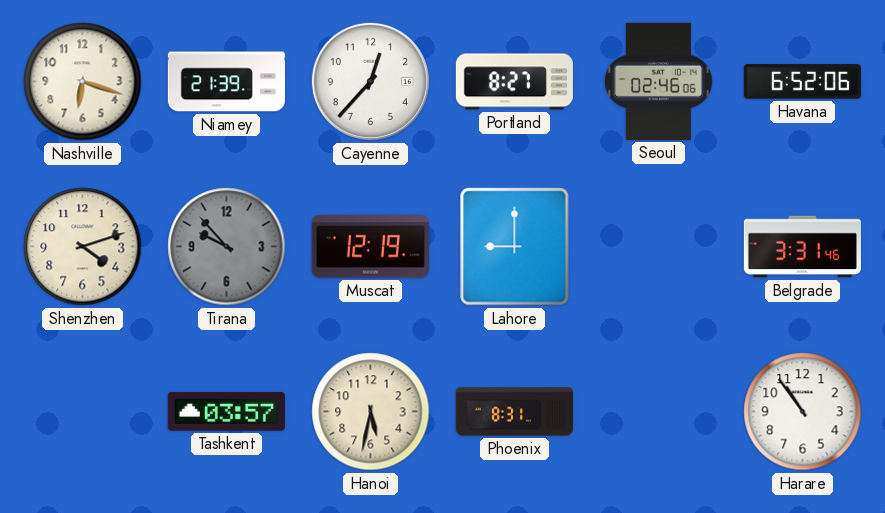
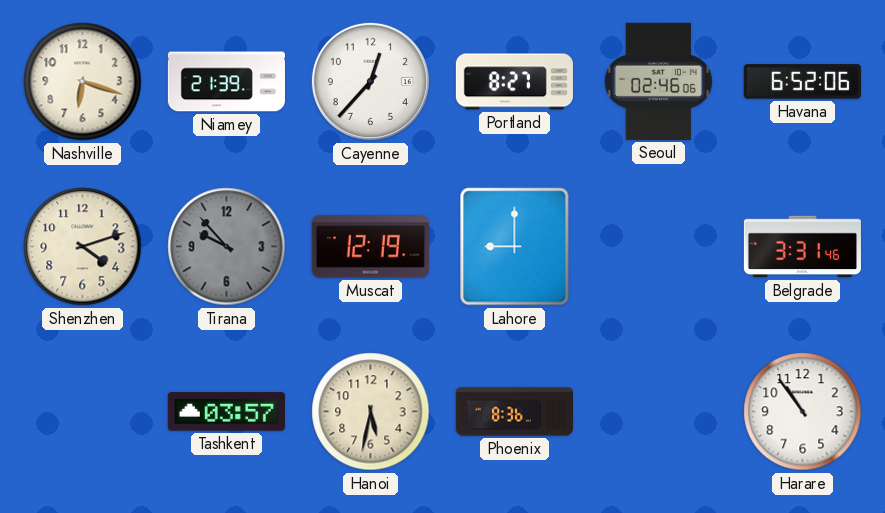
Phoenix: 8:31 -> 8:36 (514, 412)
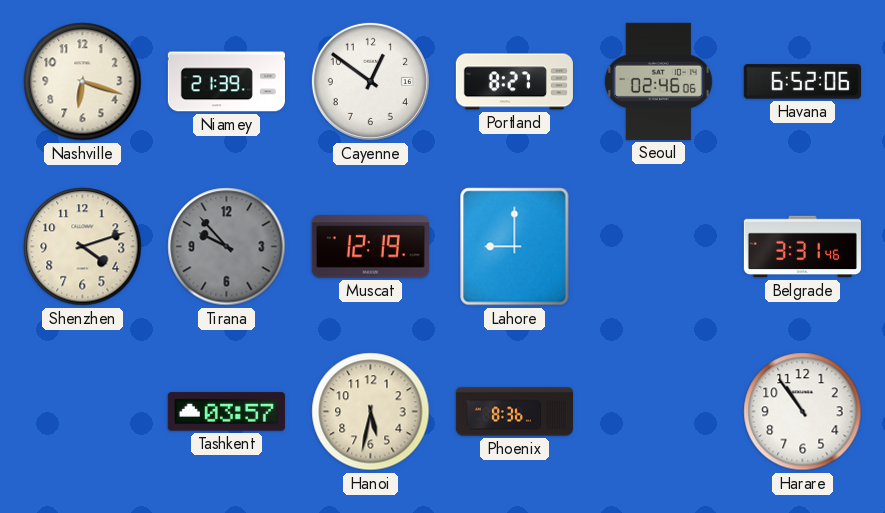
Cayenne: 12:37 -> 12:51 (370, 81)
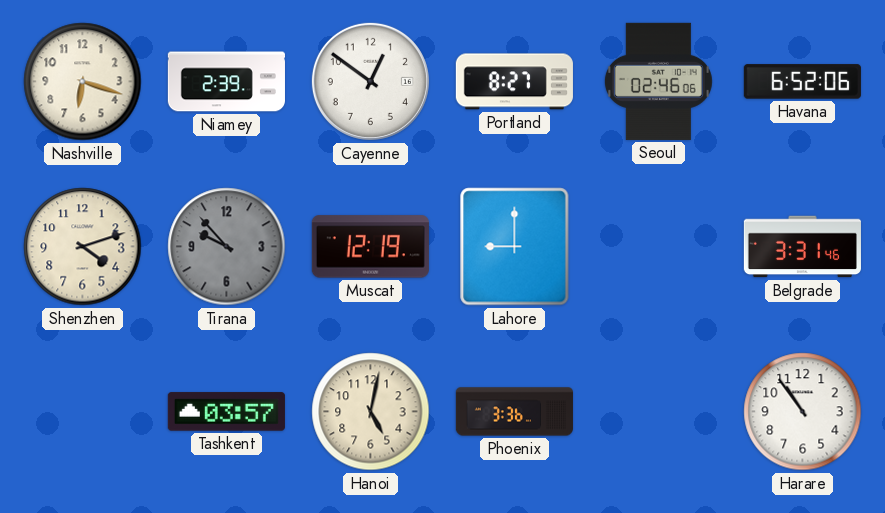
Niamey: 21:39 -> 2:39 (226, 82)
Hanoi: 5:32 -> 5:02 (371, 412)
Phoenix: 8:36 -> 3:36 (514, 412)
